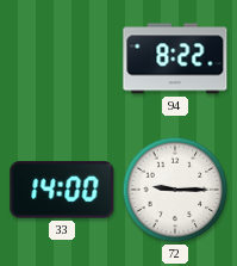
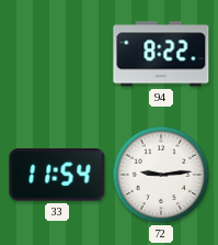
33: 14:00 -> 11:54 (57, 175)
72: 9:15 -> 9:14 (161, 175)
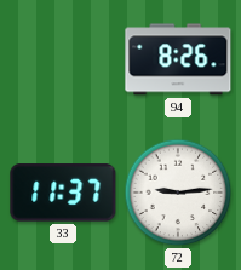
94: 8:22 -> 8:26 (178, 59)
33: 11:54 -> 11:37 (63, 193)
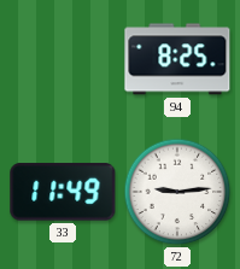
94: 8:26 -> 8:25 (177, 59)
33: 11:37 -> 11:49 (63, 192)
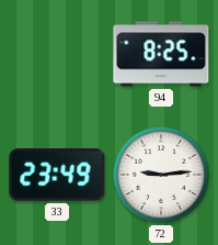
33: 11:49 -> 23:49 (57, 175)
